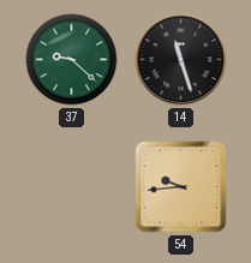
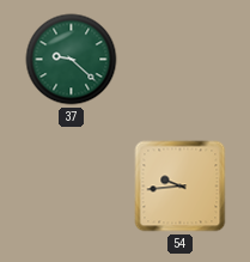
14: 11:27 -> none (181, 60)
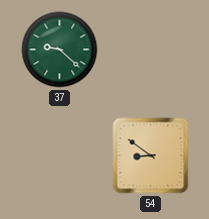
54: 9:44 -> 8:51 (151, 156)
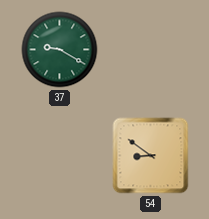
37: 9:22 -> 9:20 (60, 50)
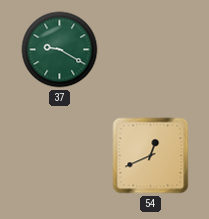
54: 8:51 -> 12:41 (151, 156)
